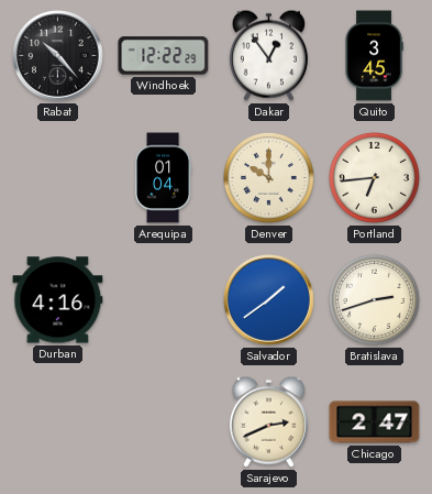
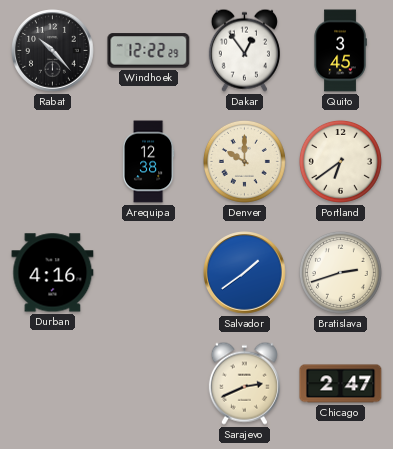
Arequipa: 01:04 -> 12:38 (148, 162)
Portland: 6:44 -> 6:39 (340, 161)
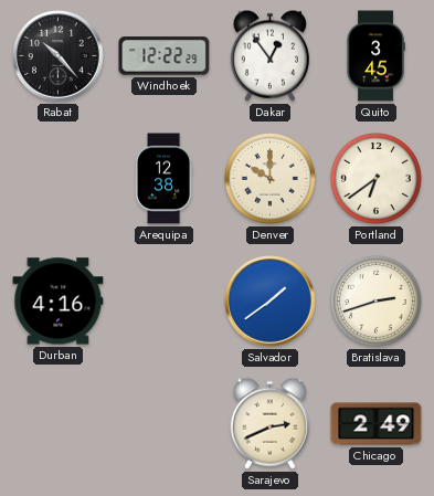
Chicago: 2:47 -> 2:49 (377, 424)
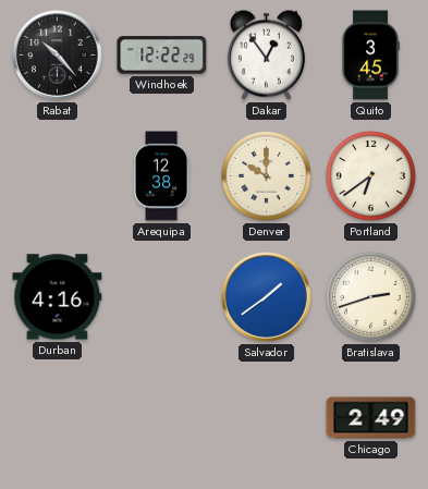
Sarajevo: 2:41 -> none (269, 423)
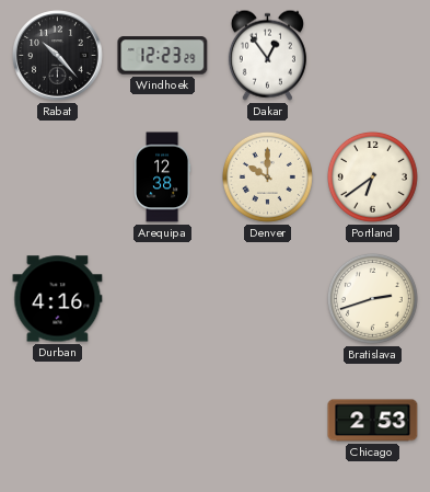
Windhoek: 12:22 -> 12:23 (163, 56)
Quito: 3:45 -> none (370, 56)
Salvador: 1:39 -> none (267, 297)
Chicago: 2:49 -> 2:53 (373, 421)
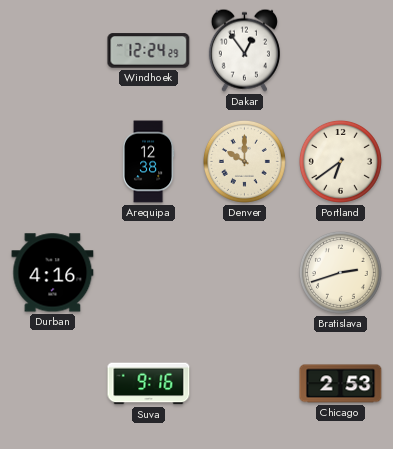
Rabat: 10:23 -> none (58, 56)
Windhoek: 12:23 -> 12:24 (149, 51)
Suva: none -> 9:16 (149, 384)
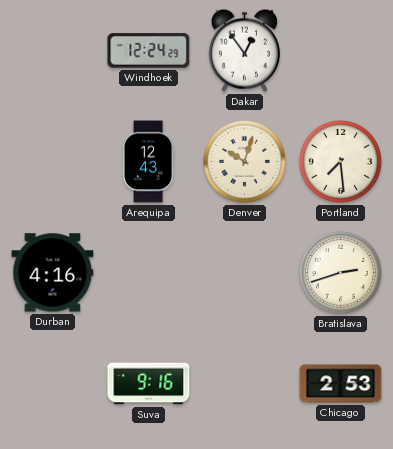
Arequipa: 12:38 -> 12:43 (148, 162)
Denver: 10:00 -> 10:03 (244, 161)
Portland: 6:39 -> 7:29 (340, 161)
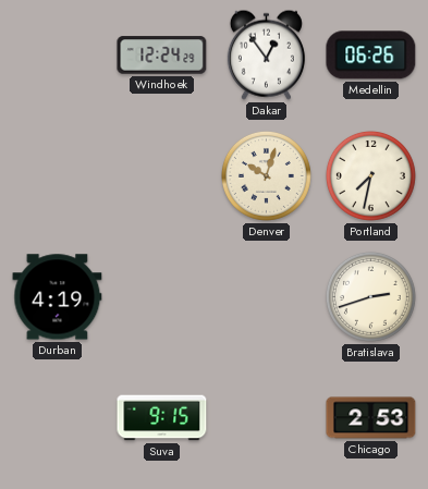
Medellin: none -> 06:26 (371, 56)
Arequipa: 12:43 -> none (148, 162)
Portland: 7:29 -> 7:32 (370, 175)
Durban: 4:16 -> 4:19 (58, 297)
Suva: 9:16 -> 9:15 (162, 418)
